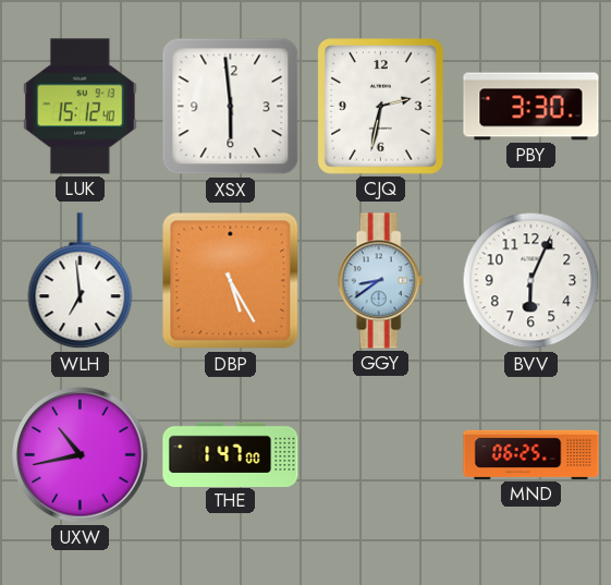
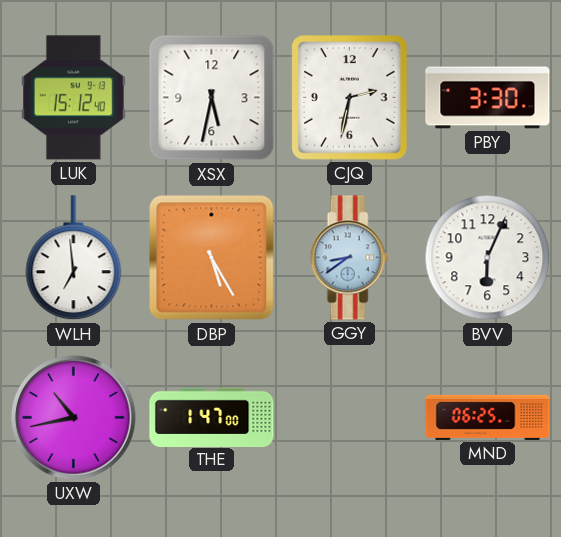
XSX: 5:59 -> 5:32 (212, 98)
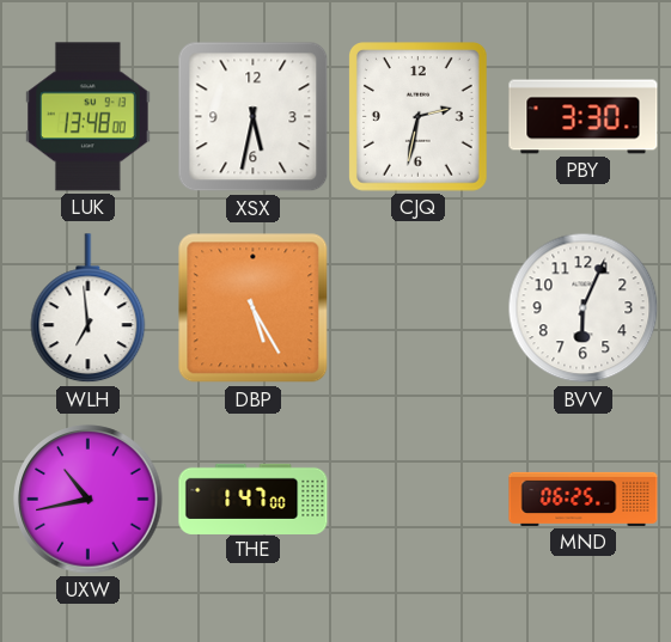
LUK: 15:12 -> 13:48 (89, 117)
GGY: 8:39 -> none (349, 258)
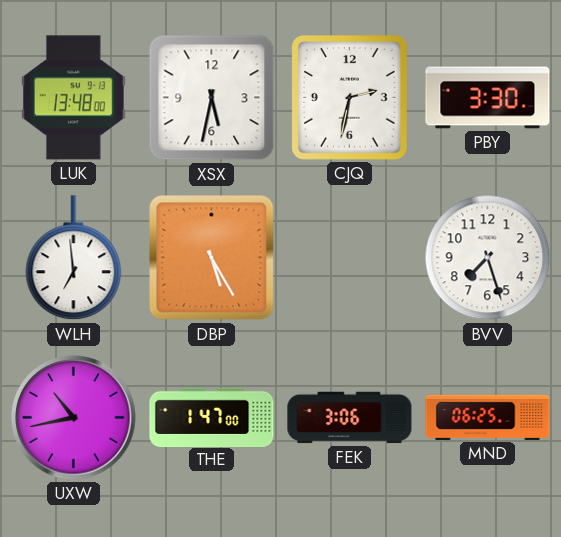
BVV: 6:04 -> 7:27 (488, 258)
FEK: none -> 3:06 (350, 418)
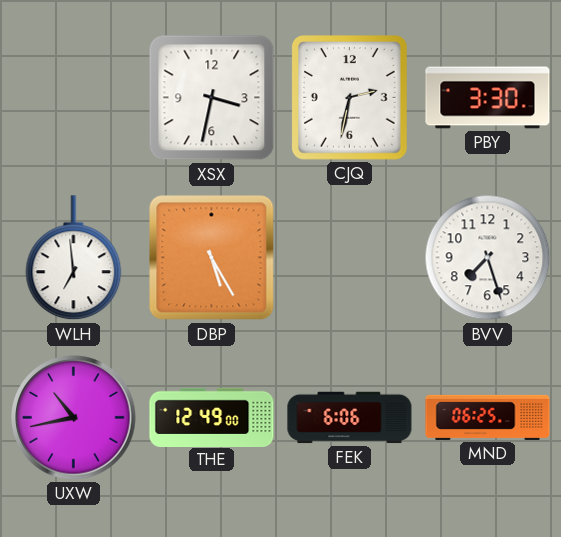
LUK: 13:48 -> none (74, 98)
XSX: 5:32 -> 3:32 (212, 98)
THE: 1:47 -> 12:49 (212, 417)
FEK: 3:06 -> 6:06 (350, 418)
